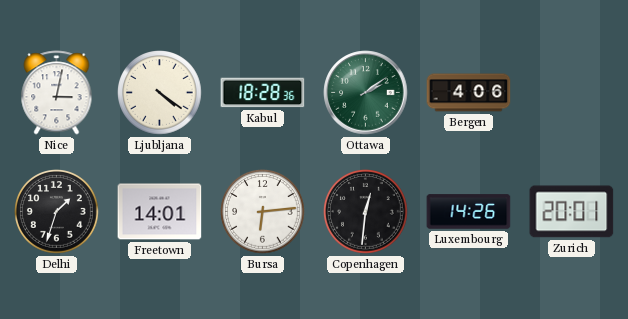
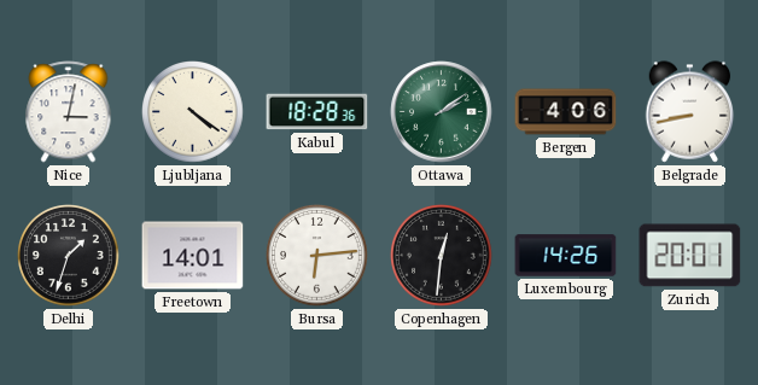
Belgrade: none -> 8:43 (690, 112)
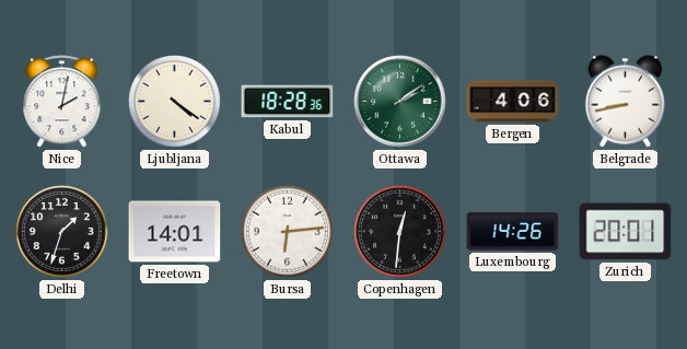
Nice: 3:02 -> 2:02 (62, 102)
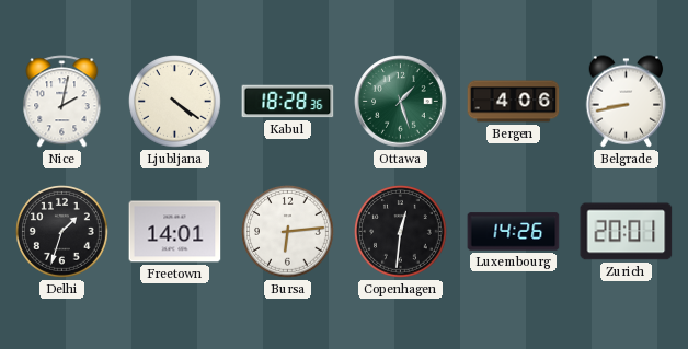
Ottawa: 2:09 -> 1:27 (401, 102)
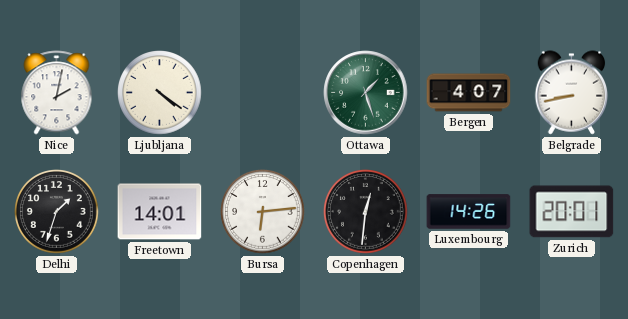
Kabul: 18:28 -> none (288, 102)
Bergen: 4:06 -> 4:07 (469, 93)
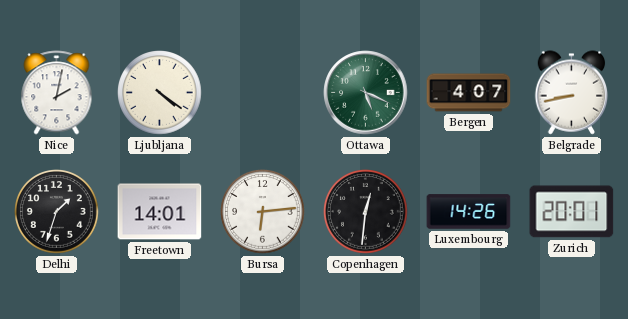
Ottawa: 1:27 -> 5:19 (366, 93)
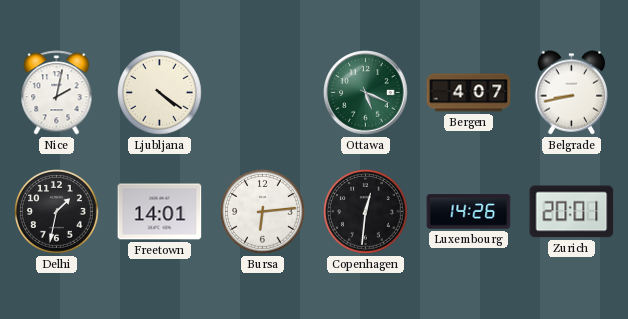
Delhi: 1:33 -> 1:32 (57, 212)
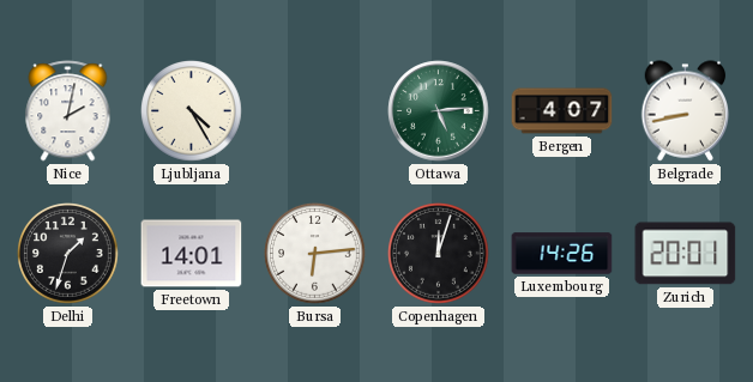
Ljubljana: 4:21 -> 4:25 (192, 111)
Ottawa: 5:19 -> 5:14 (439, 111)
Delhi: 1:32 -> 1:33 (68, 254)
Copenhagen: 12:31 -> 12:03 (439, 254)
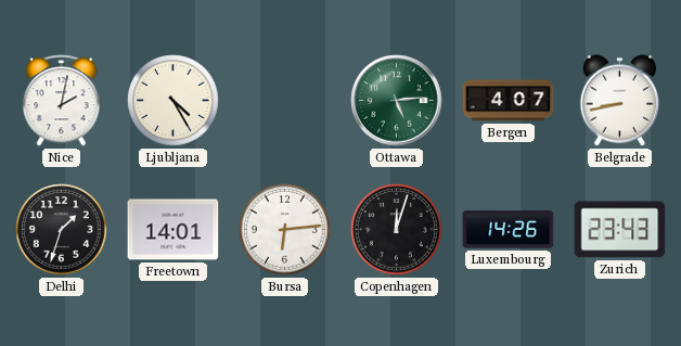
Zurich: 20:01 -> 23:43 (620, 230)
